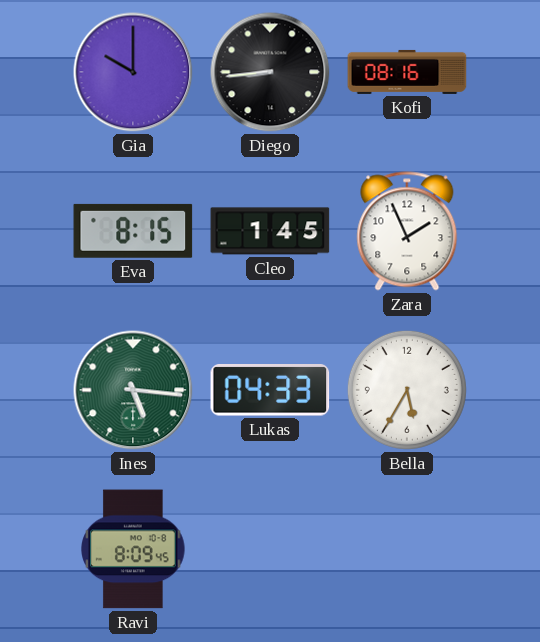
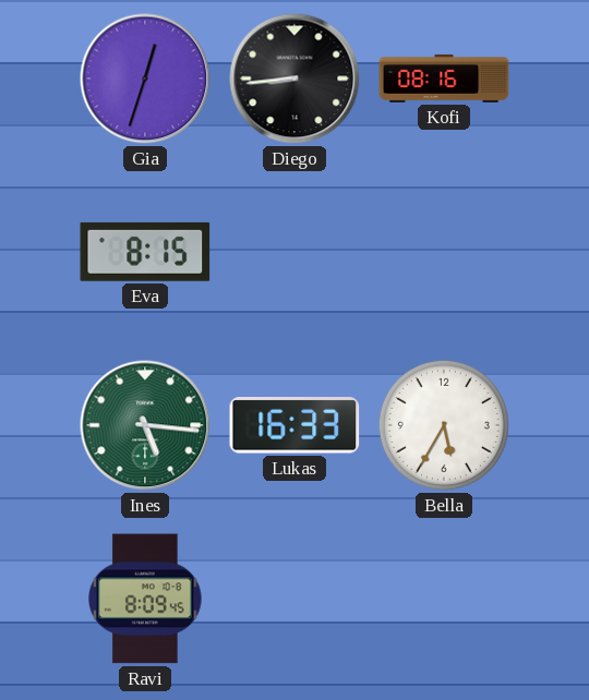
Gia: 10:00 -> 12:33 (145, 79)
Cleo: 1:45 -> none (270, 231)
Zara: 1:56 -> none (407, 231)
Lukas: 04:33 -> 16:33 (294, 425)
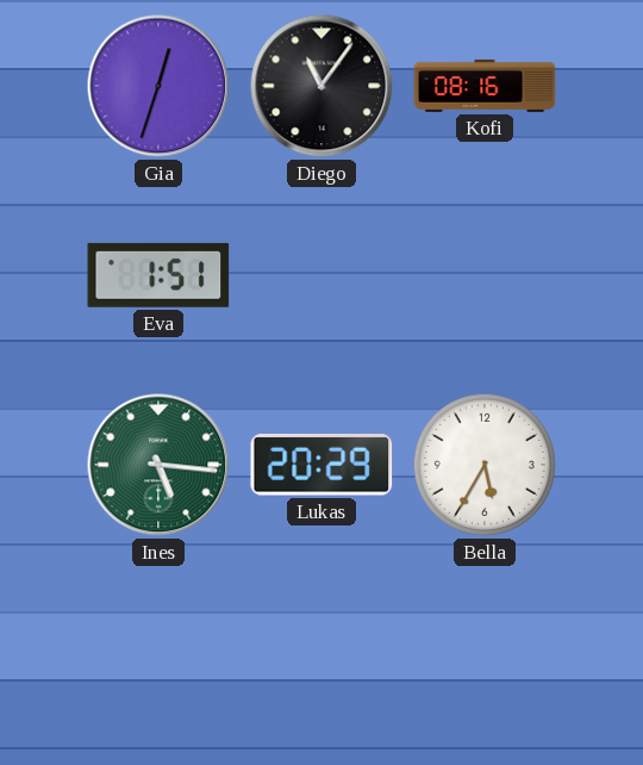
Diego: 8:44 -> 11:06 (321, 86)
Eva: 8:15 -> 1:51 (158, 275)
Lukas: 16:33 -> 20:29 (321, 465)
Ravi: 8:09 -> none (145, 599)
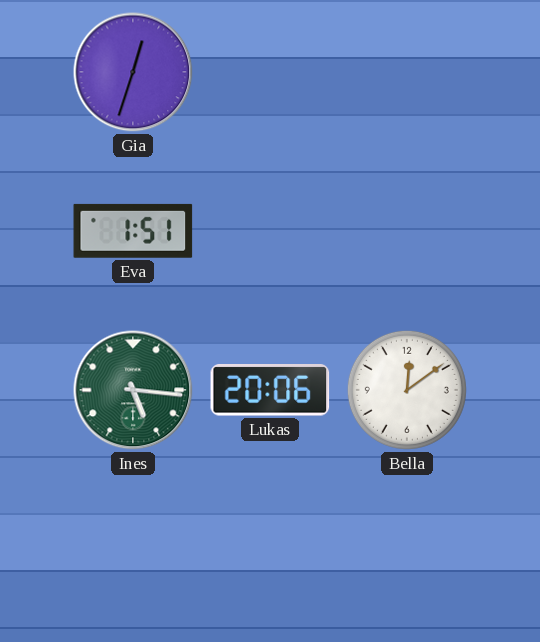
Diego: 11:06 -> none (321, 86)
Kofi: 08:16 -> none (485, 86)
Lukas: 20:29 -> 20:06 (270, 390)
Bella: 5:35 -> 12:09 (407, 390)
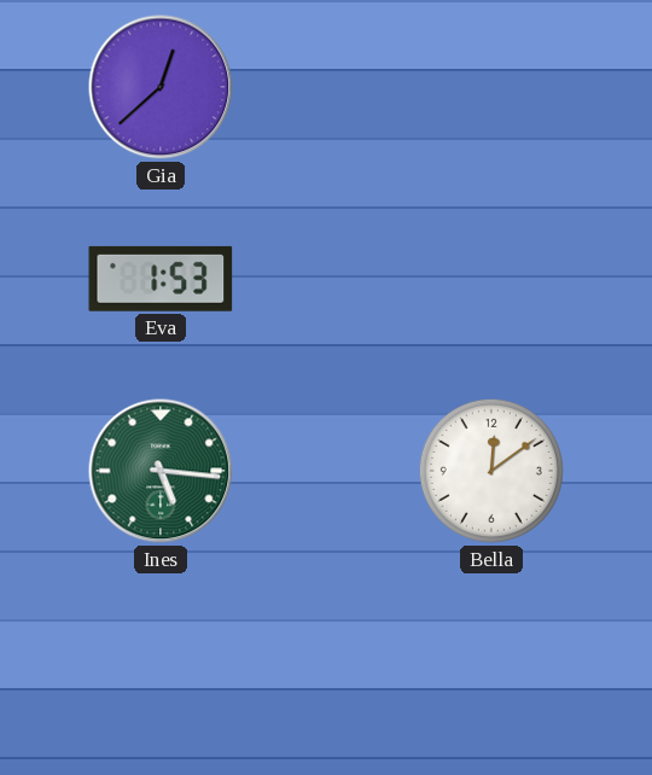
Gia: 12:33 -> 12:38 (161, 87)
Eva: 1:51 -> 1:53 (161, 279)
Lukas: 20:06 -> none (270, 390)
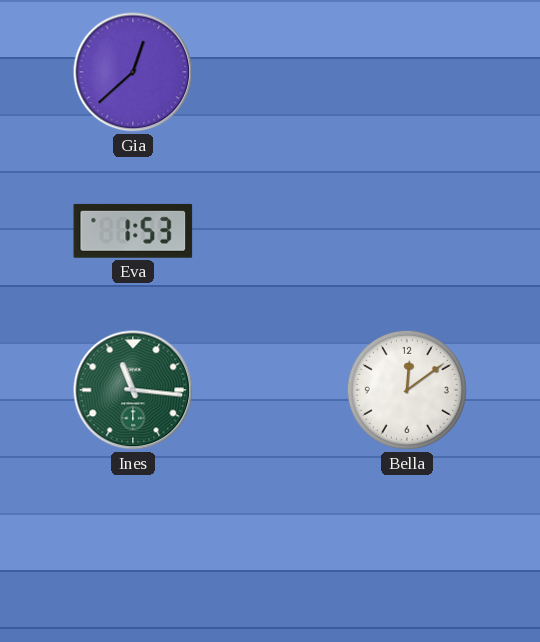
Ines: 5:16 -> 11:16 (133, 390)
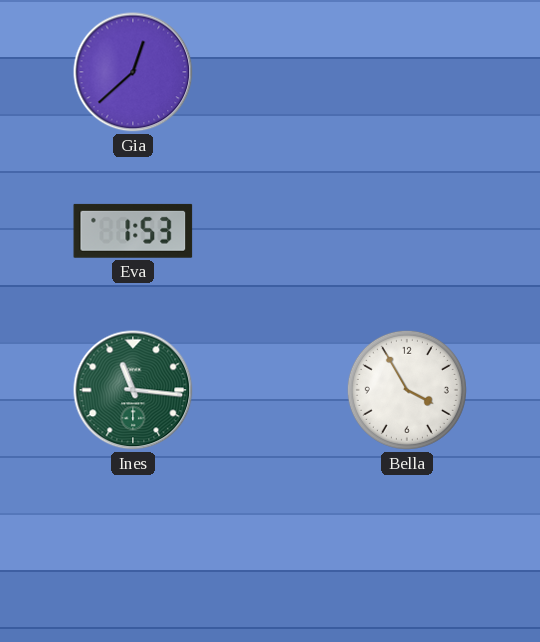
Bella: 12:09 -> 3:55 (407, 390)
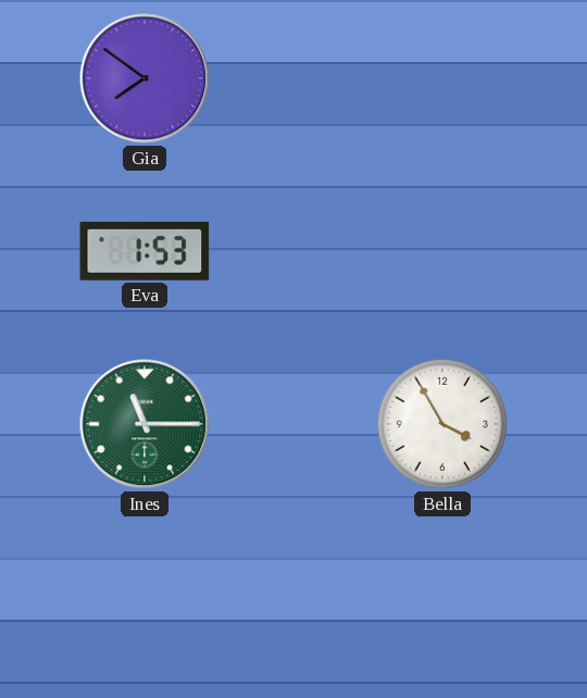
Gia: 12:38 -> 7:51 (145, 78)
Ines: 11:16 -> 11:15 (145, 424)
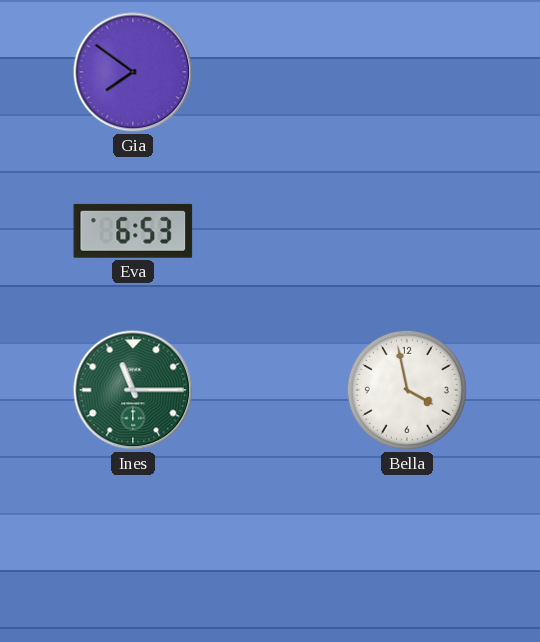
Eva: 1:53 -> 6:53 (133, 231)
Bella: 3:55 -> 3:58 (407, 390)
